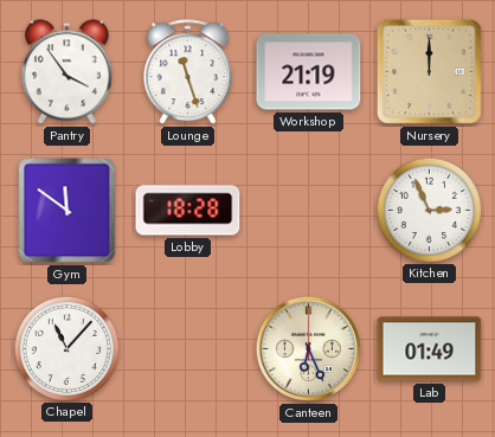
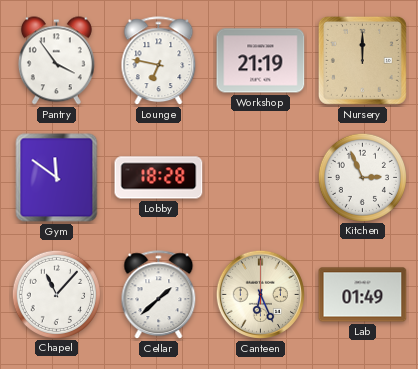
Lounge: 11:27 -> 6:47 (159, 61)
Cellar: none -> 1:38 (159, 295)
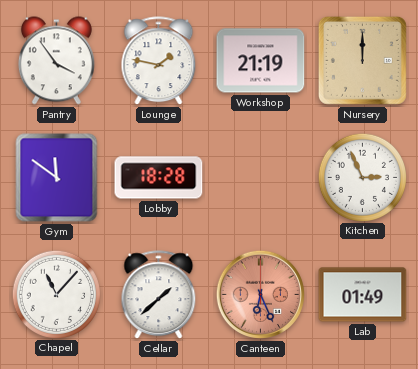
Lounge: 6:47 -> 1:47 (159, 61)
Canteen dial: cream -> salmon (260, 294)
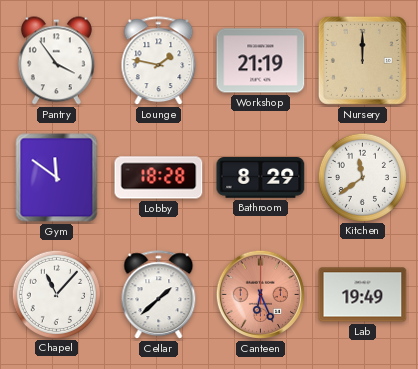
Bathroom: none -> 8:29 (261, 178)
Kitchen: 2:56 -> 11:39 (362, 177)
Lab: 01:49 -> 19:49 (363, 295)
